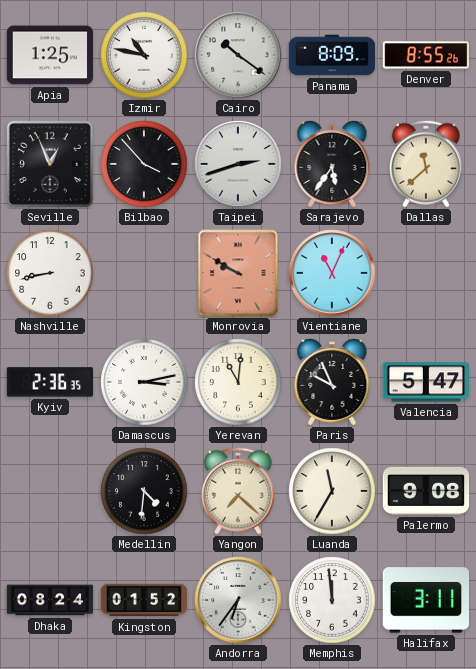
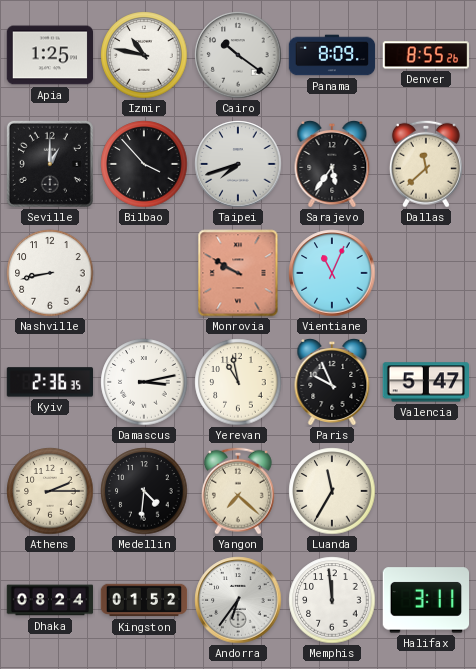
Seville: 12:56 -> 1:00 (50, 164)
Taipei: 2:42 -> 7:42 (238, 164)
Yerevan: 11:01 -> 10:58 (238, 382)
Athens: none -> 2:15 (50, 491)
Palermo: 9:08 -> none (426, 491)
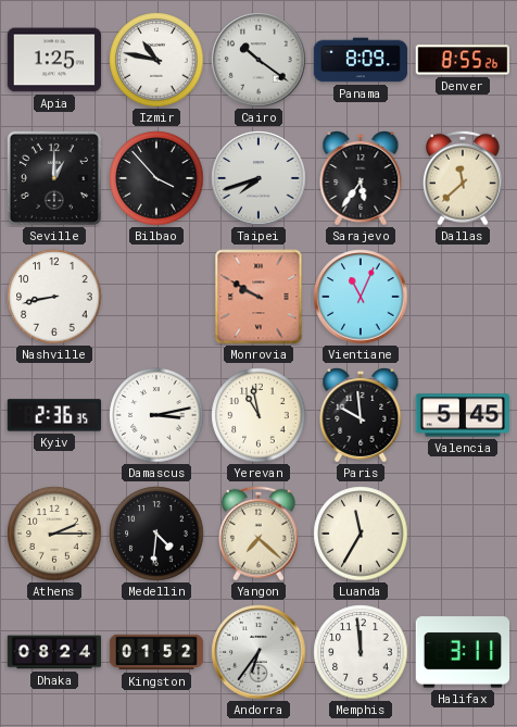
Paris: 9:56 -> 9:59 (361, 416)
Valencia: 5:47 -> 5:45 (462, 415)
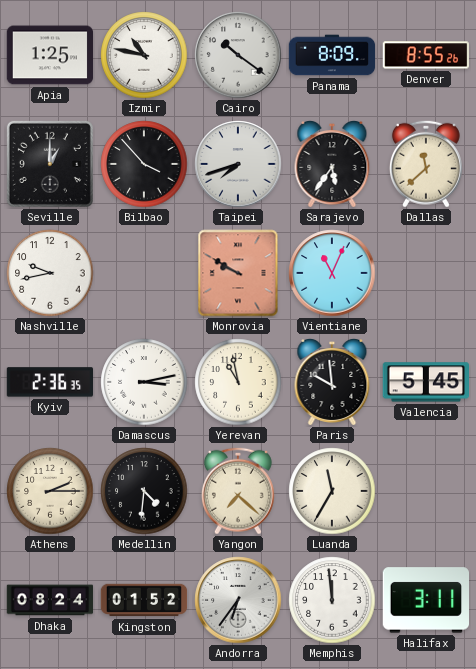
Nashville: 8:43 -> 9:43 (50, 273)
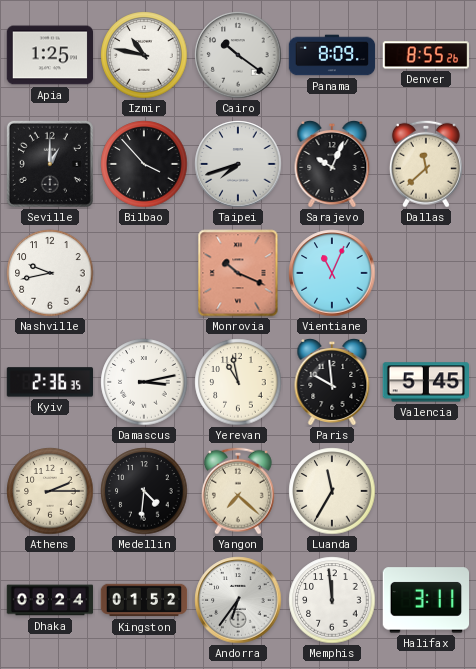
Sarajevo: 5:36 -> 10:04 (332, 165)
Monrovia: 9:50 -> 10:19 (238, 273)
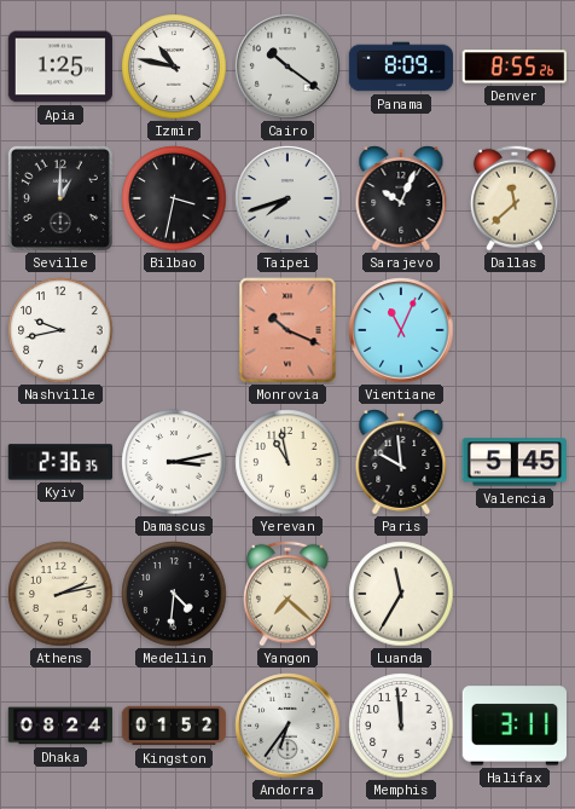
Bilbao: 3:53 -> 3:32 (174, 198)
Athens: 2:15 -> 2:13 (60, 594)
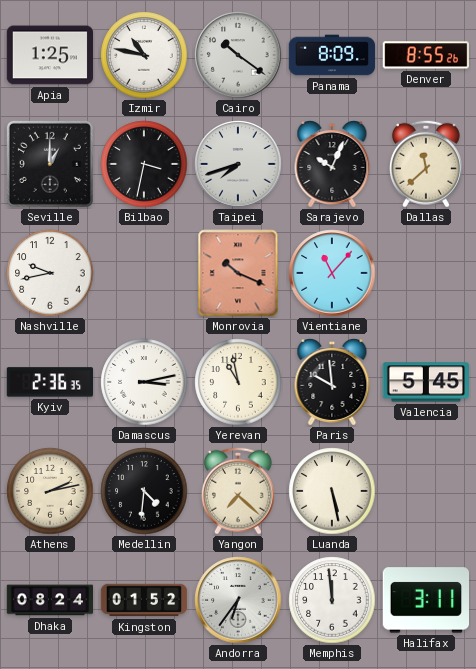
Vientiane: 11:04 -> 11:07 (332, 273)
Luanda: 11:35 -> 5:28 (332, 491)
